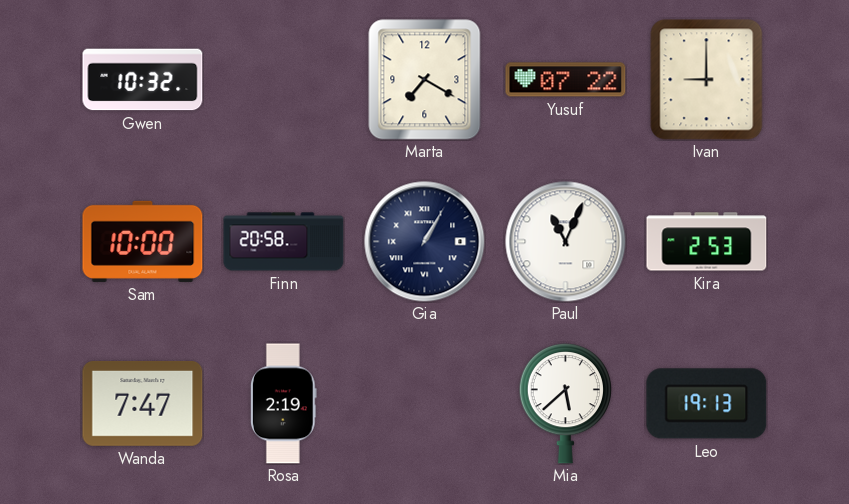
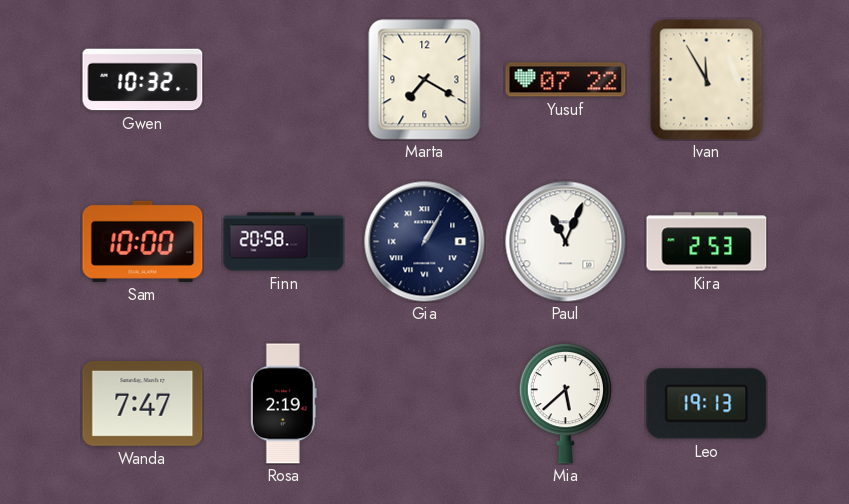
Ivan: 9:00 -> 11:55 (707, 80)
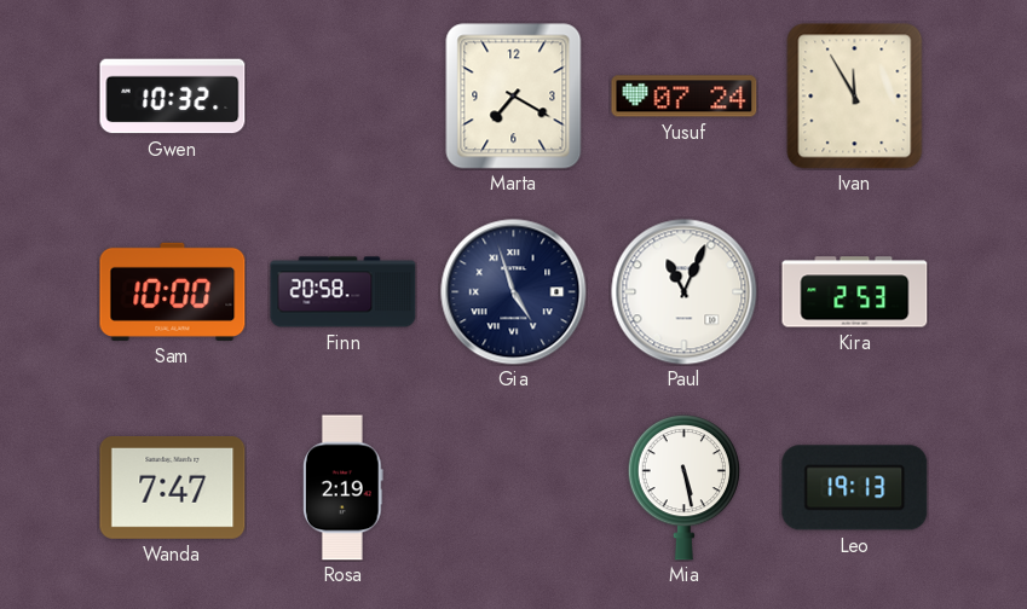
Yusuf: 07:22 -> 07:24 (685, 97)
Gia: 1:05 -> 4:57 (514, 292)
Mia: 5:38 -> 5:28 (683, 488)
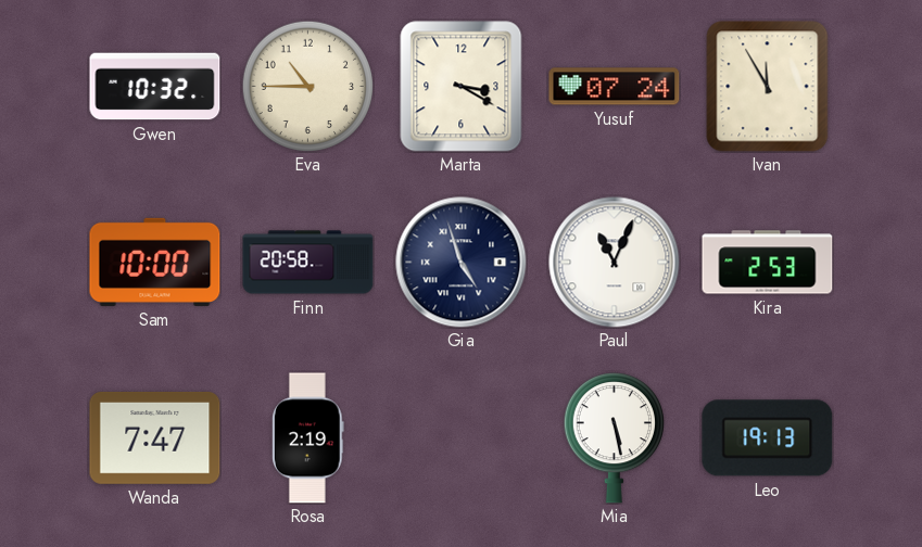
Eva: none -> 10:45 (307, 86)
Marta: 7:20 -> 3:20 (462, 87)
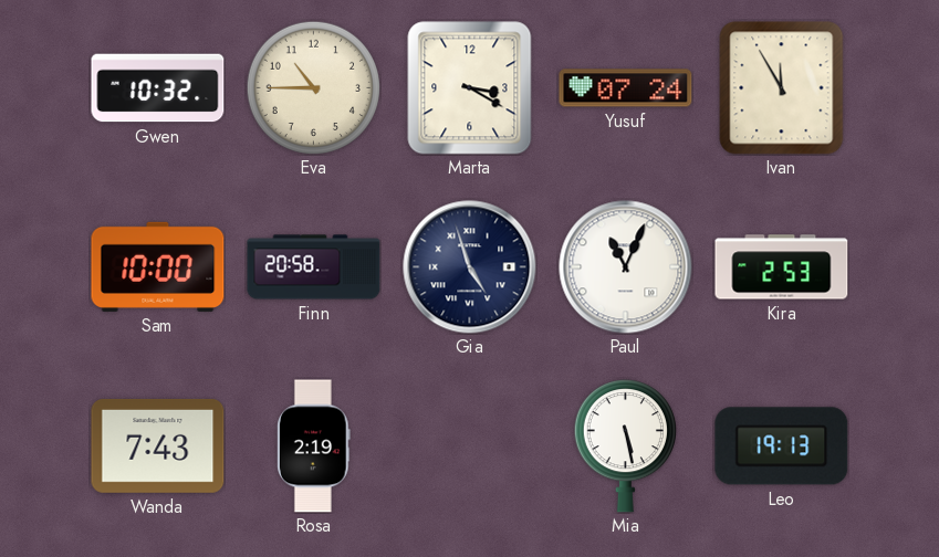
Wanda: 7:47 -> 7:43 (158, 445)
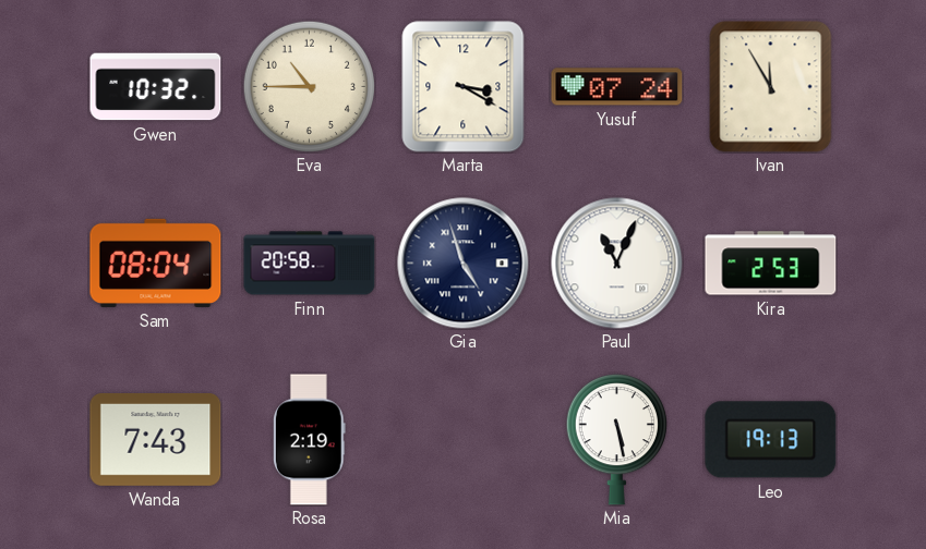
Sam: 10:00 -> 08:04 (156, 263)
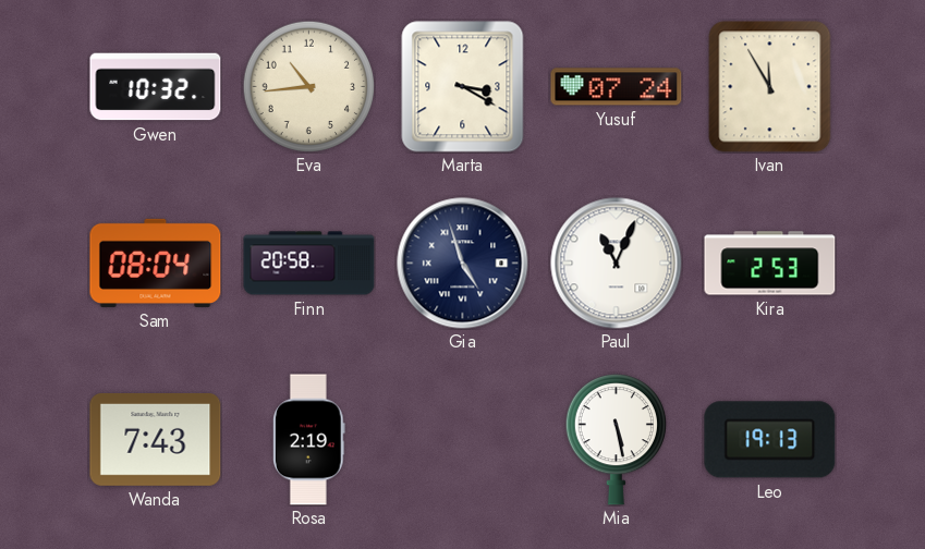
Eva: 10:45 -> 10:44 (308, 86)
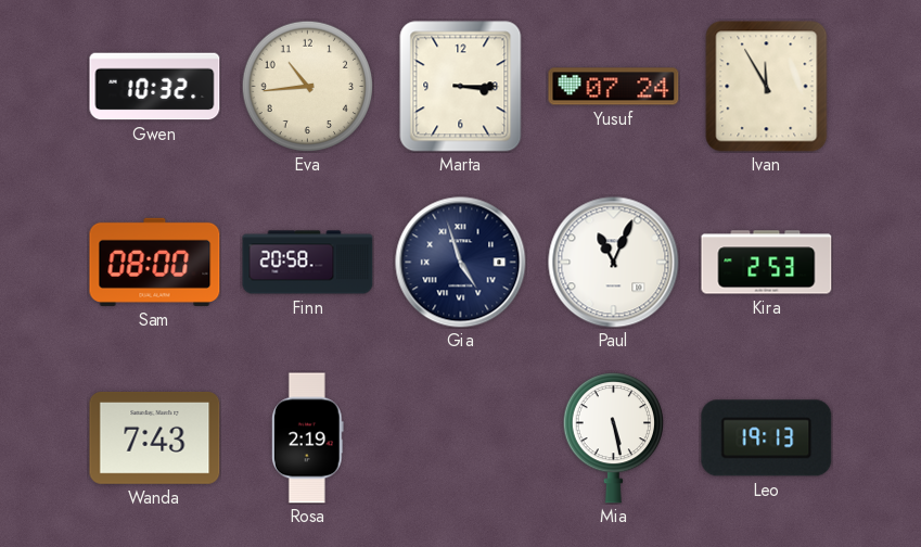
Marta: 3:20 -> 3:15 (461, 87)
Sam: 08:04 -> 08:00 (155, 262)
